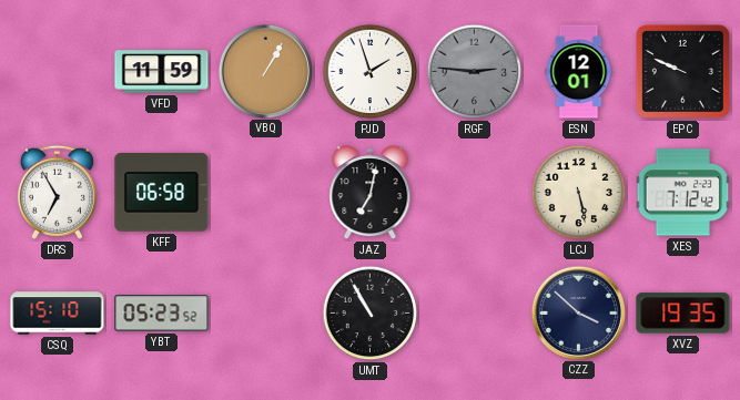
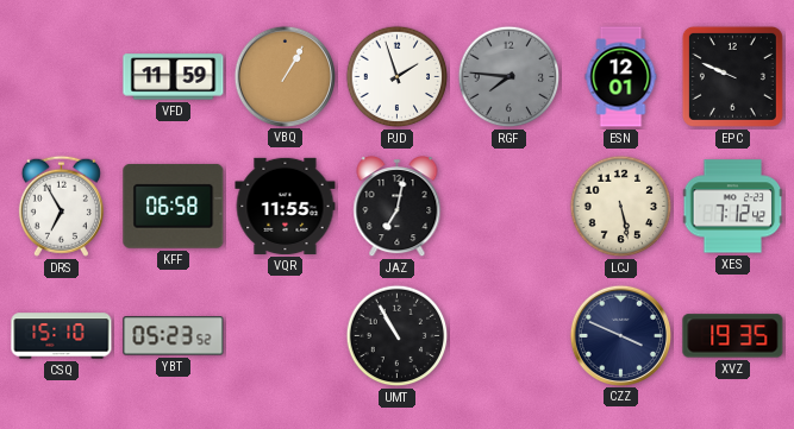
RGF: 2:46 -> 7:46 (509, 77)
VQR: none -> 11:55 (286, 206)
CZZ: 3:52 -> 3:49 (620, 335)
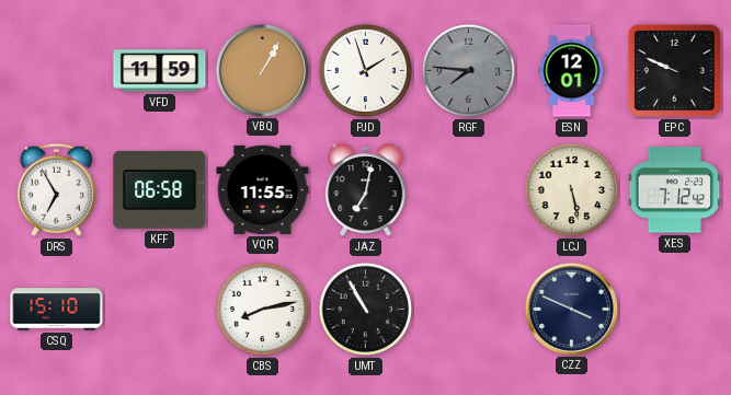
YBT: 05:23 -> none (174, 336)
CBS: none -> 8:13 (263, 310)
XVZ: 19:35 -> none (733, 336)
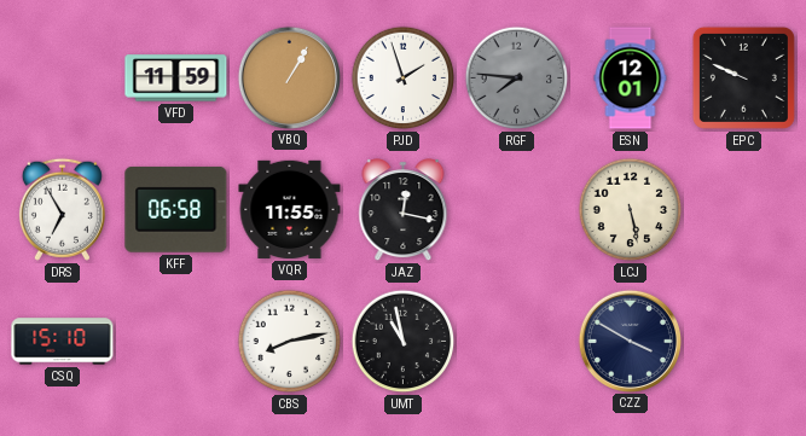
JAZ: 7:02 -> 12:17 (404, 210)
XES: 7:12 -> none (675, 190)
UMT: 10:55 -> 10:58 (404, 342)
CZZ: 3:49 -> 3:50 (630, 341)
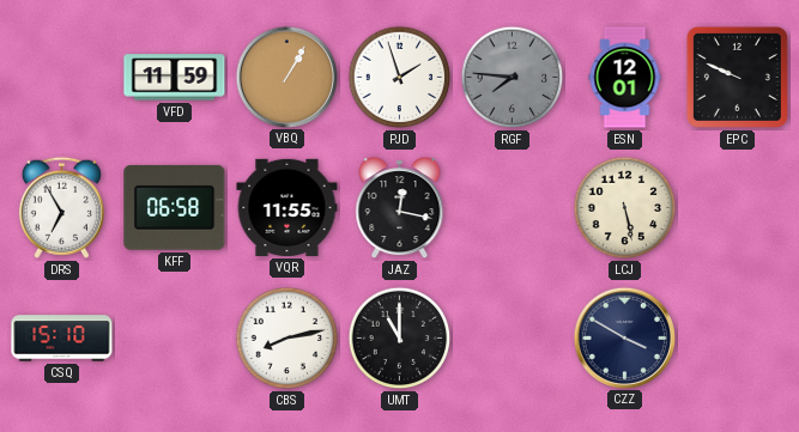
UMT: 10:58 -> 11:00 (400, 339)
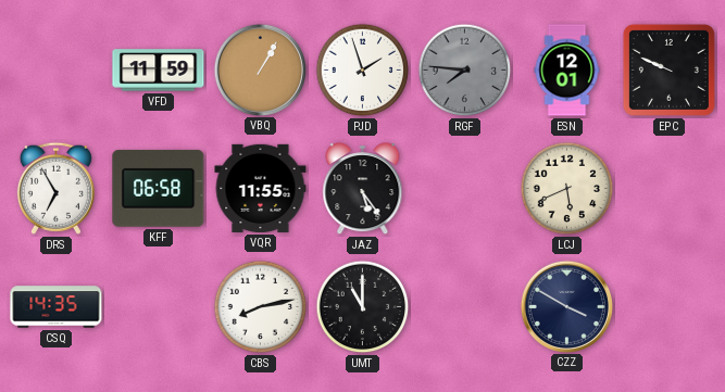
JAZ: 12:17 -> 5:24 (363, 189)
LCJ: 5:28 -> 5:41 (567, 189)
CSQ: 15:10 -> 14:35 (57, 307)
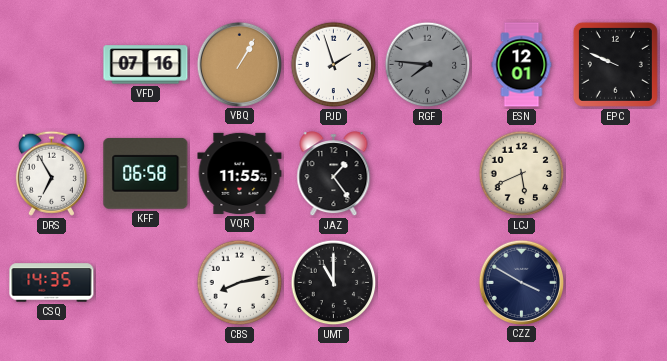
VFD: 11:59 -> 07:16 (146, 65)
JAZ: 5:24 -> 1:24 (334, 174)
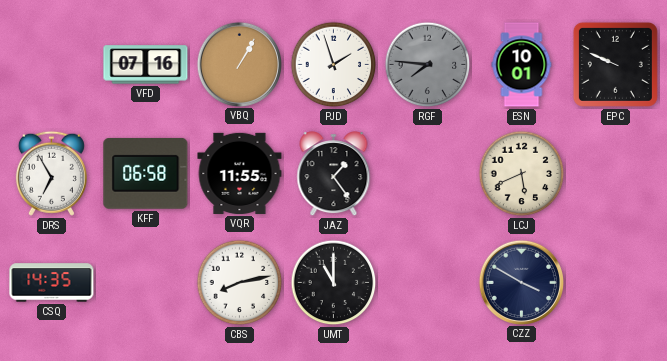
ESN: 12:01 -> 10:01 (522, 65)
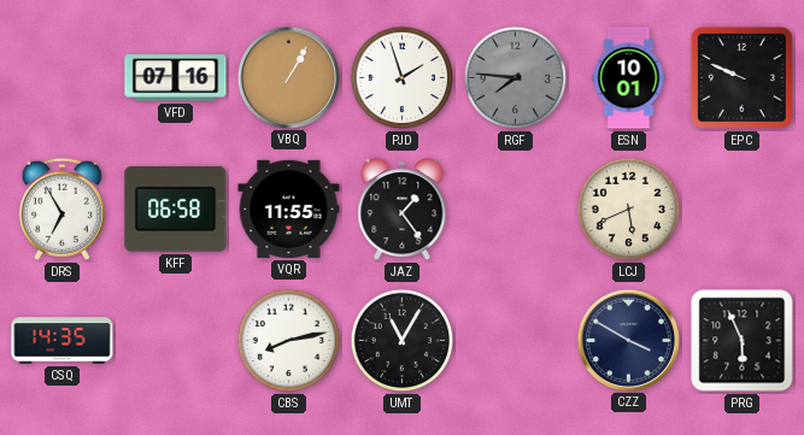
UMT: 11:00 -> 11:05 (403, 341)
PRG: none -> 5:56 (743, 341)
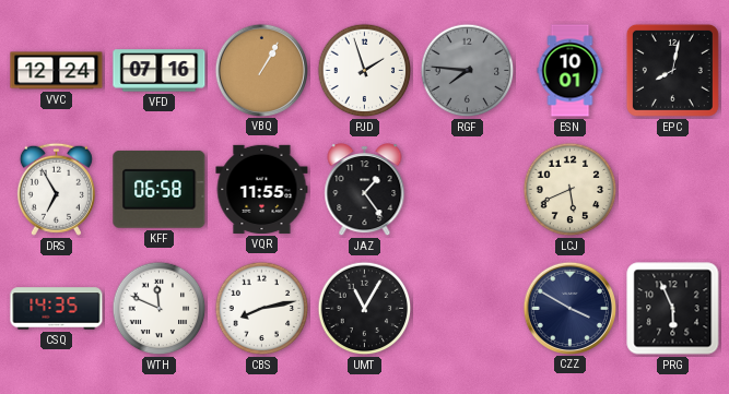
VVC: none -> 12:24 (57, 71)
EPC: 9:49 -> 8:02 (672, 70)
WTH: none -> 11:49 (160, 309)
